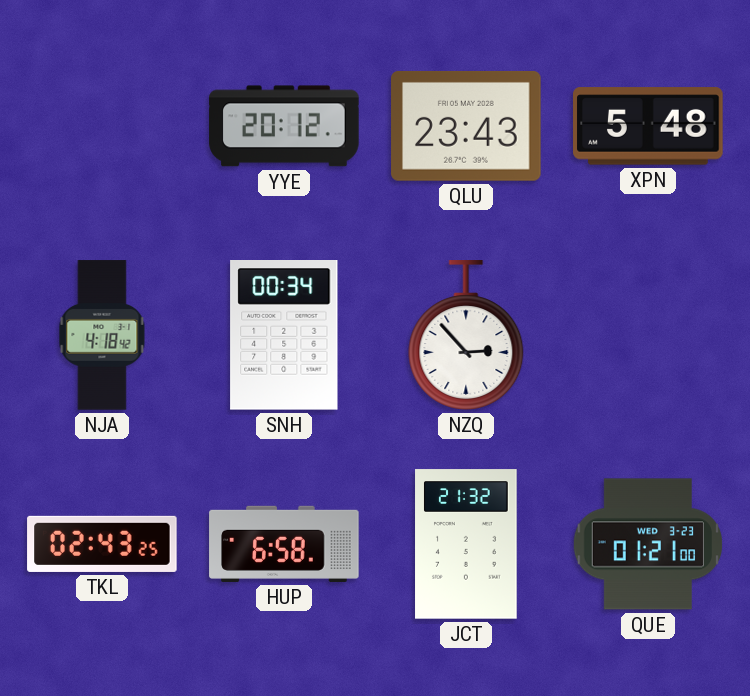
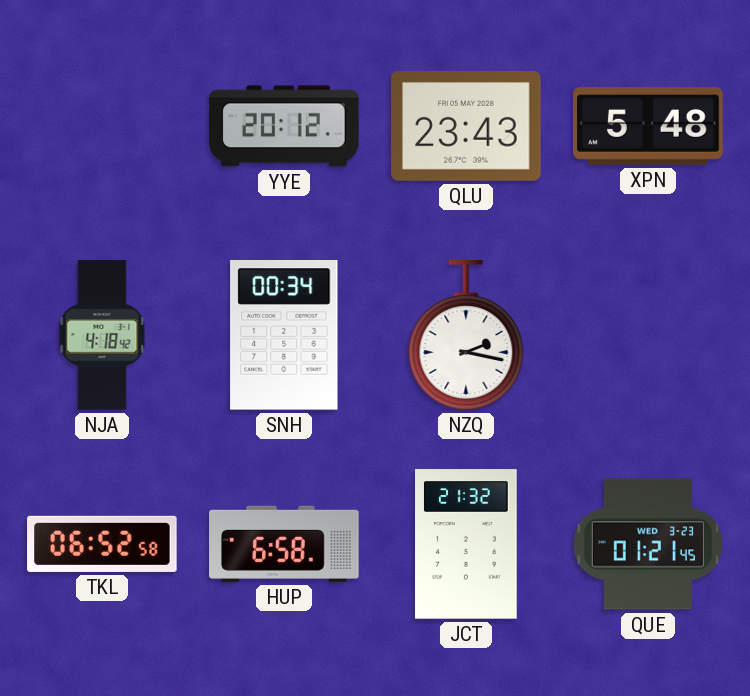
NZQ: 2:53 -> 2:17 (466, 335)
TKL: 02:43 -> 06:52 (102, 544)
QUE: 01:21:00 -> 01:21:45 (647, 544)
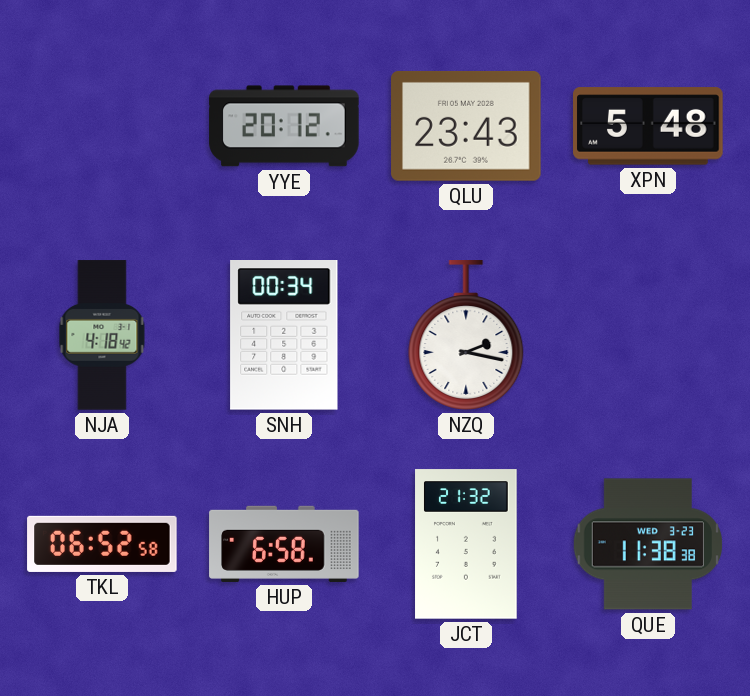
QUE: 01:21 -> 11:38 (647, 544)
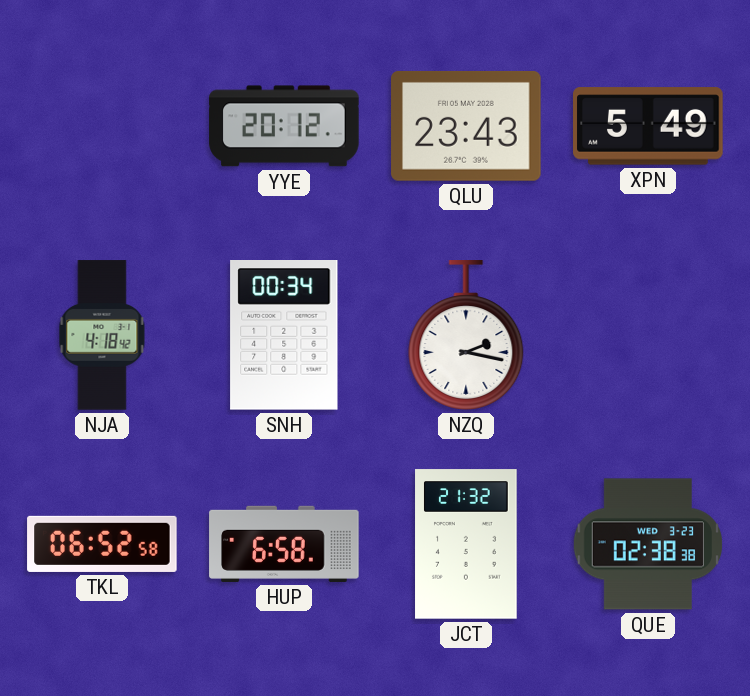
XPN: 5:48 -> 5:49 (648, 126)
QUE: 11:38 -> 02:38 (647, 544)
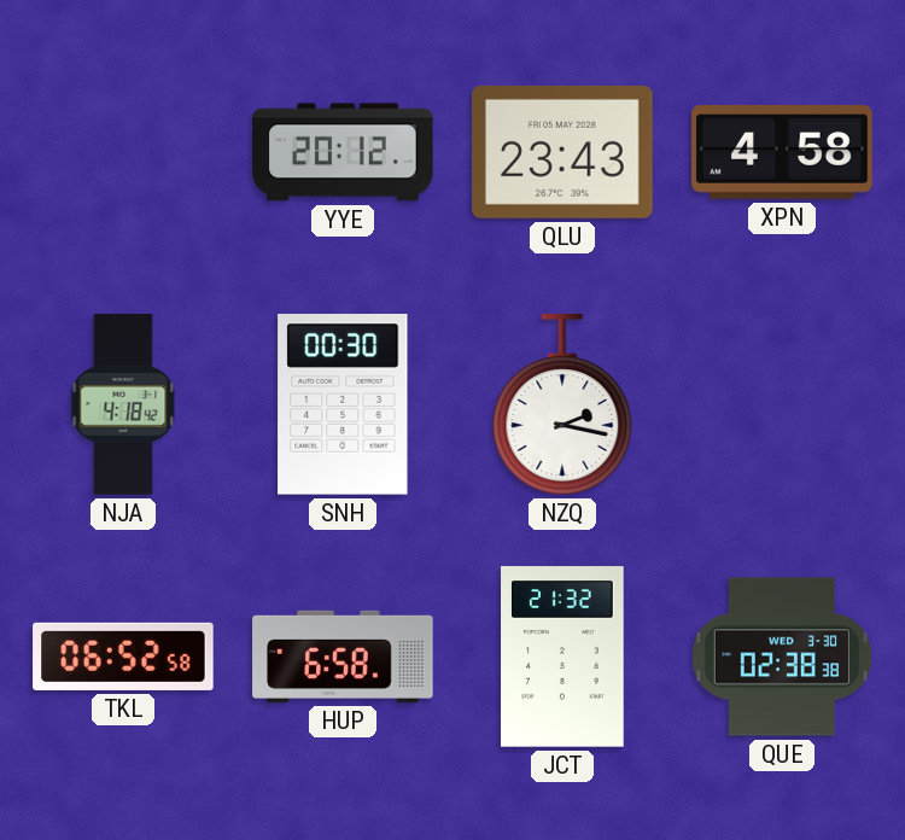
XPN: 5:49 -> 4:58 (782, 152)
SNH: 00:34 -> 00:30 (343, 406)
QUE date: WED 3-23 -> WED 3-30 (781, 657)
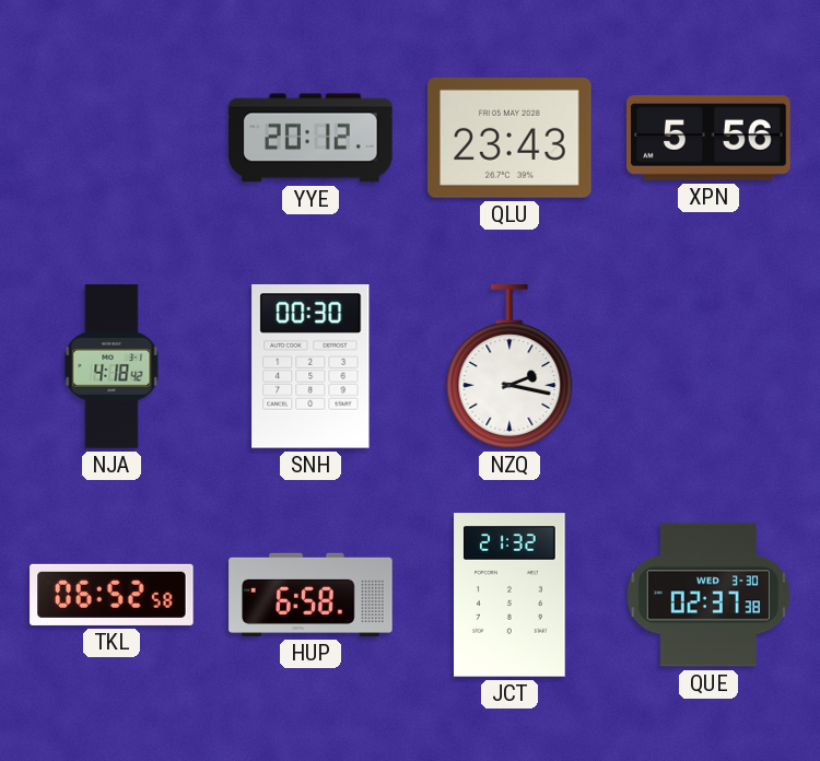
XPN: 4:58 -> 5:56 (708, 138)
QUE: 02:38 -> 02:37 (707, 595)
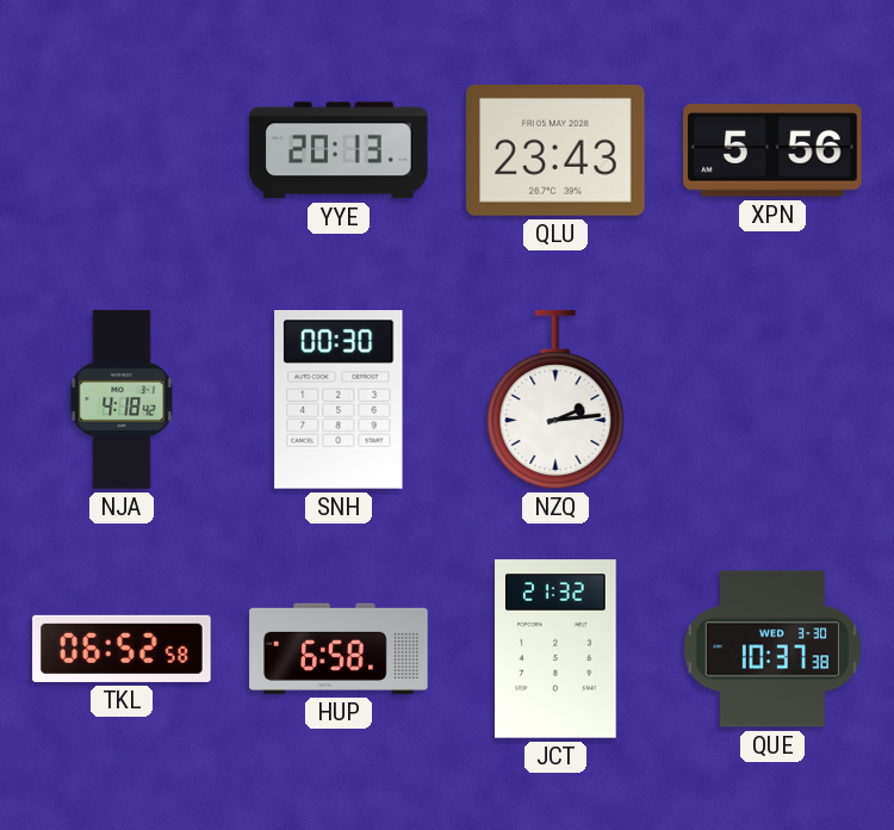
YYE: 20:12 -> 20:13 (339, 150)
NZQ: 2:17 -> 2:14 (555, 399)
QUE: 02:37 -> 10:37 (771, 649)
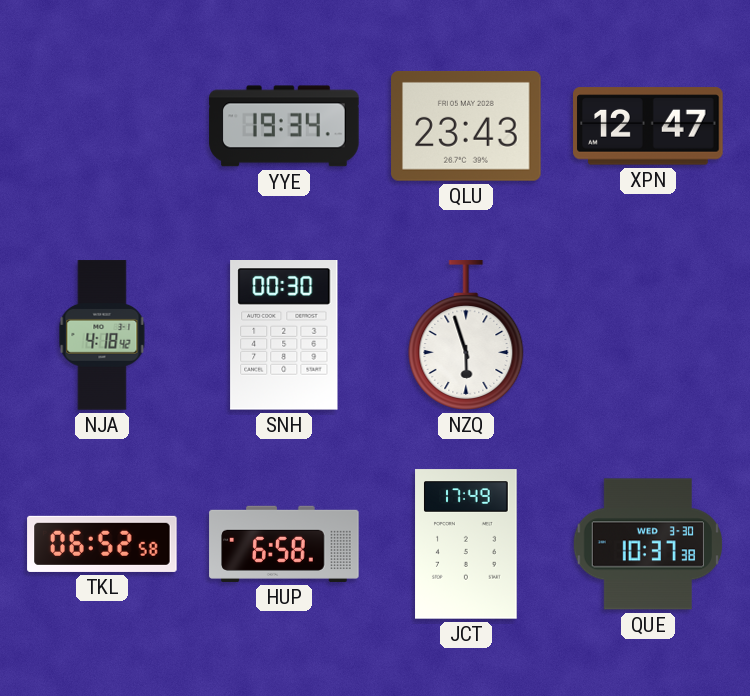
YYE: 20:13 -> 19:34 (284, 126)
XPN: 5:56 -> 12:47 (648, 126)
NZQ: 2:14 -> 5:57 (466, 335)
JCT: 21:32 -> 17:49 (466, 544)
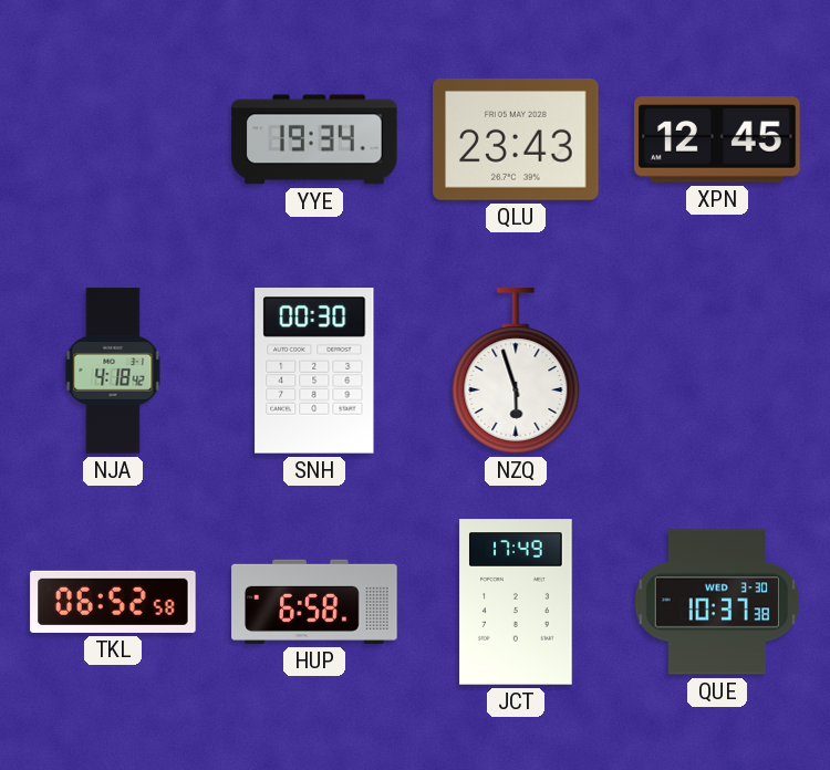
XPN: 12:47 -> 12:45 (717, 139)
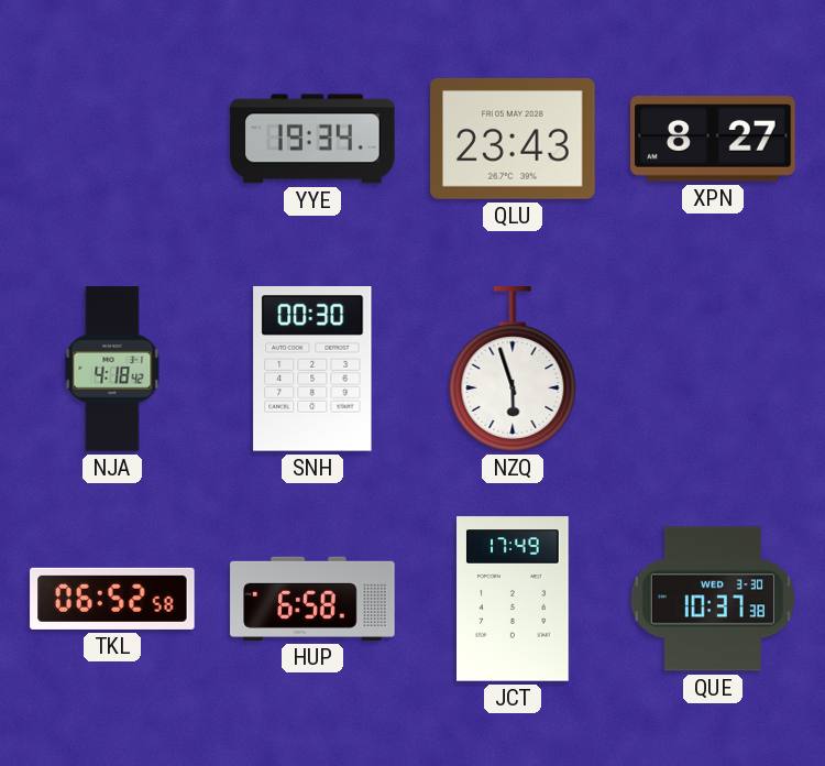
XPN: 12:45 -> 8:27 (713, 139)
